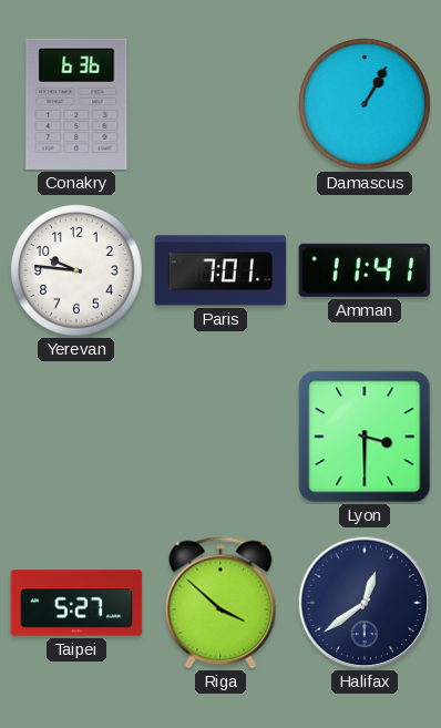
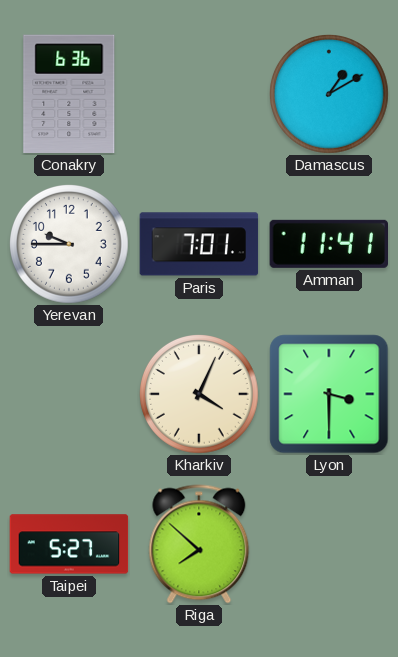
Damascus: 1:05 -> 1:10 (330, 95)
Yerevan: 9:46 -> 9:45 (70, 245)
Kharkiv: none -> 4:04 (200, 395)
Riga: 3:52 -> 7:52 (199, 544)
Halifax: 12:39 -> none (365, 603)
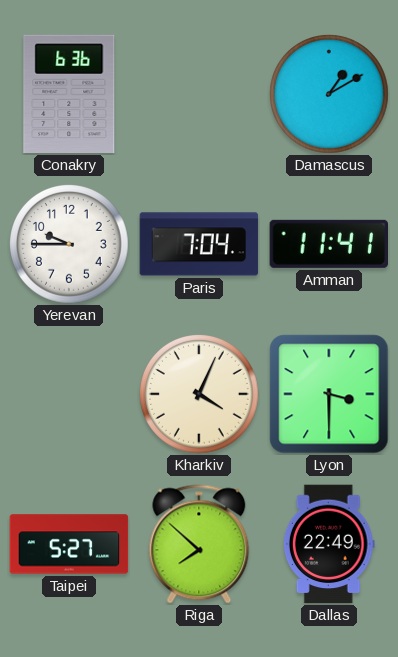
Paris: 7:01 -> 7:04 (199, 244)
Dallas: none -> 22:49 (329, 544)
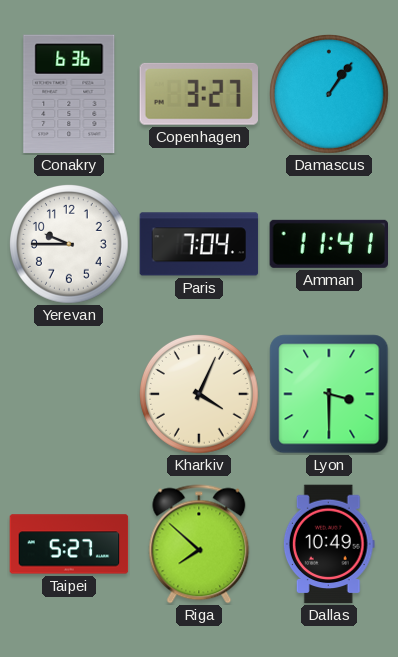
Copenhagen: none -> 3:27 (198, 94)
Damascus: 1:10 -> 1:06 (330, 95)
Dallas: 22:49 -> 10:49 (329, 544)
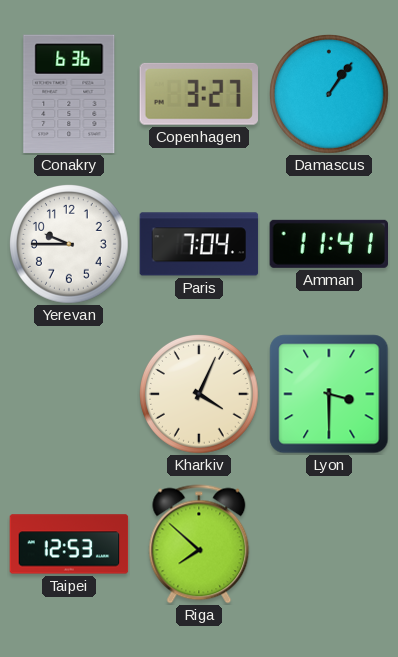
Taipei: 5:27 -> 12:53 (69, 544)
Dallas: 10:49 -> none (329, 544)
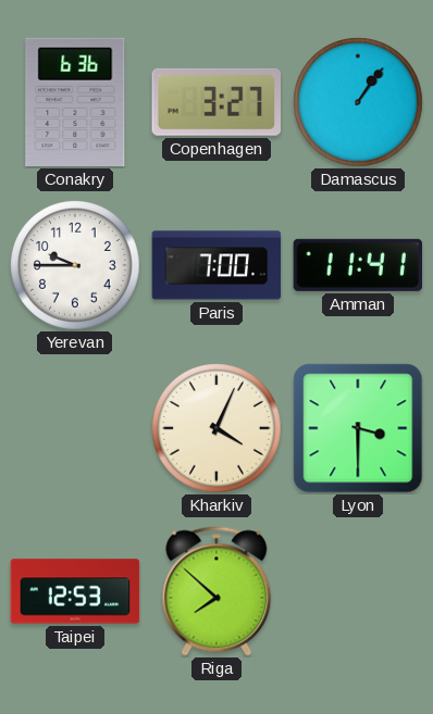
Paris: 7:04 -> 7:00 (216, 265)
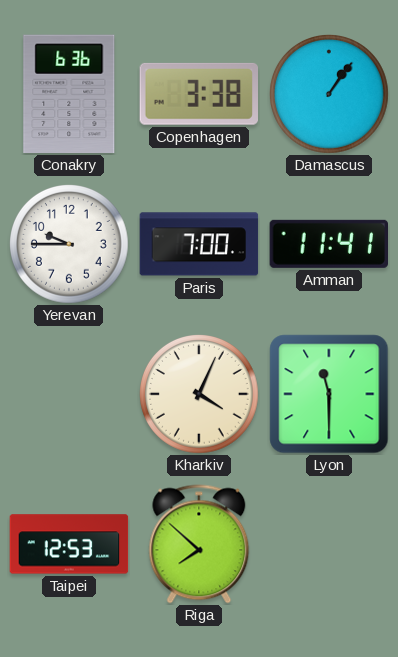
Copenhagen: 3:27 -> 3:38 (198, 94)
Lyon: 3:30 -> 11:30 (329, 394)
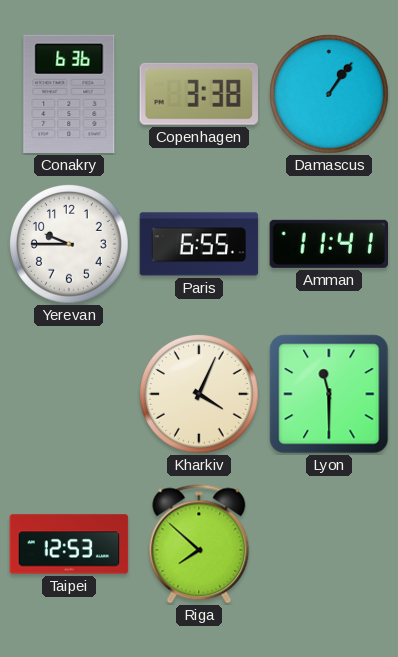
Paris: 7:00 -> 6:55 (199, 244)
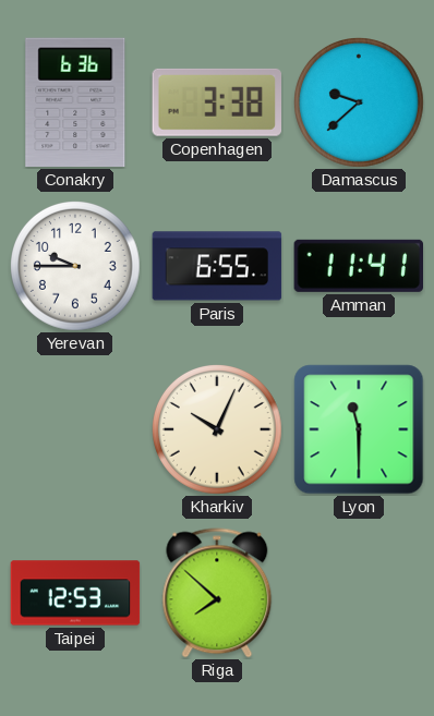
Damascus: 1:06 -> 9:38 (360, 104)
Kharkiv: 4:04 -> 10:04 (218, 430)
